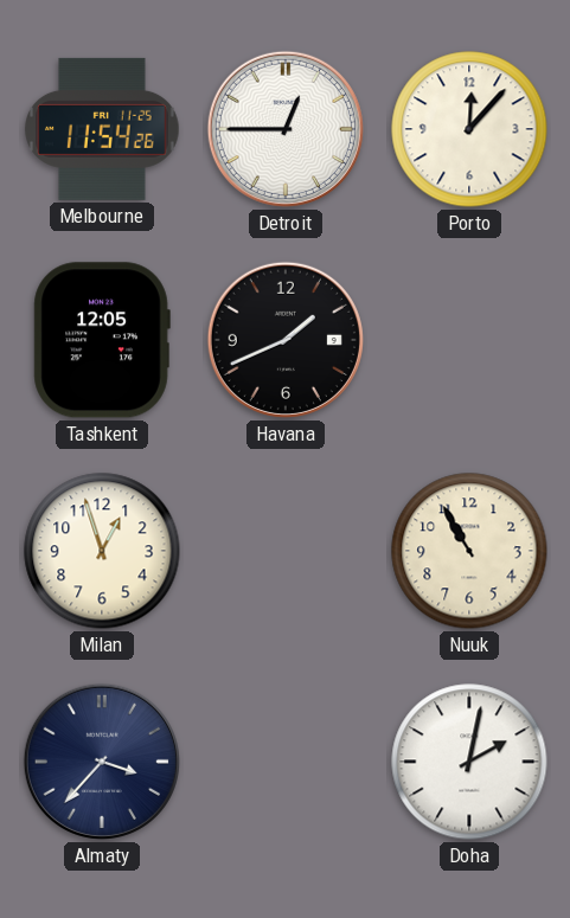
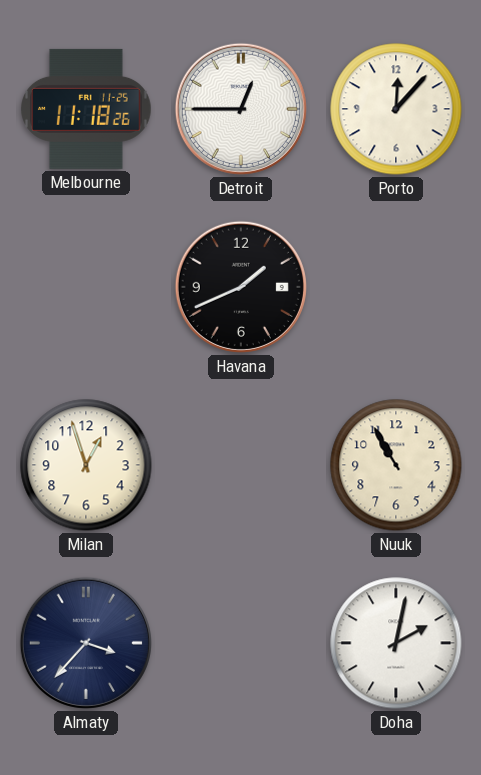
Melbourne: 11:54 -> 11:18 (86, 109)
Tashkent: 12:05 -> none (102, 340)
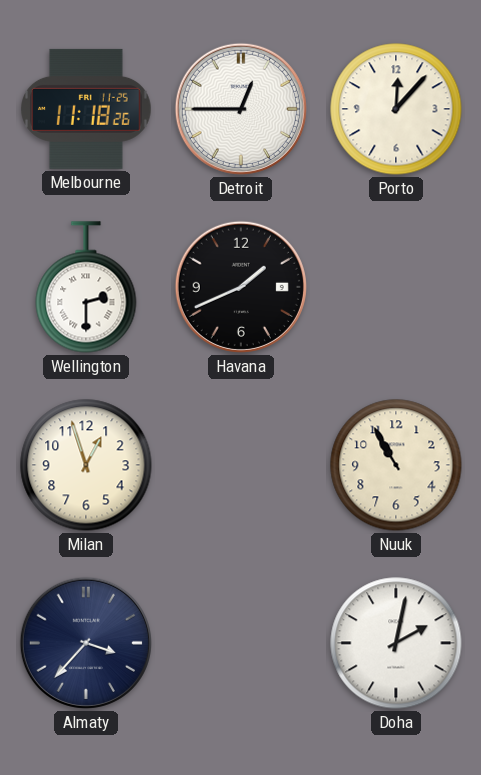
Wellington: none -> 2:30 (86, 287)
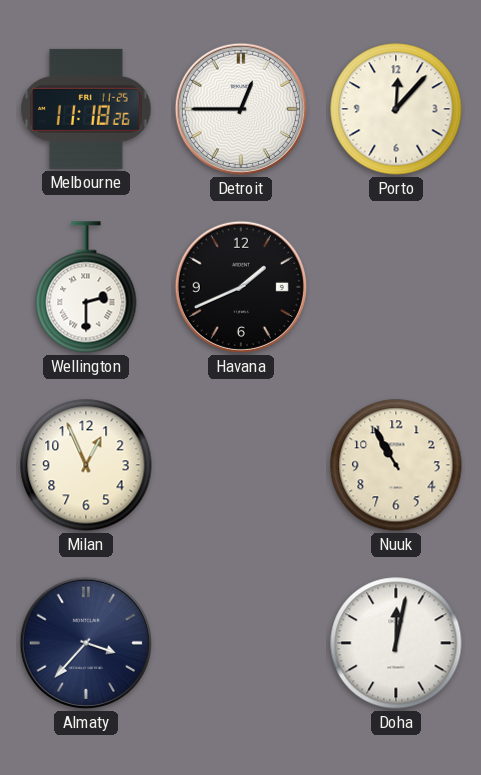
Milan: 12:57 -> 12:56 (86, 465)
Doha: 2:02 -> 12:02 (396, 643)
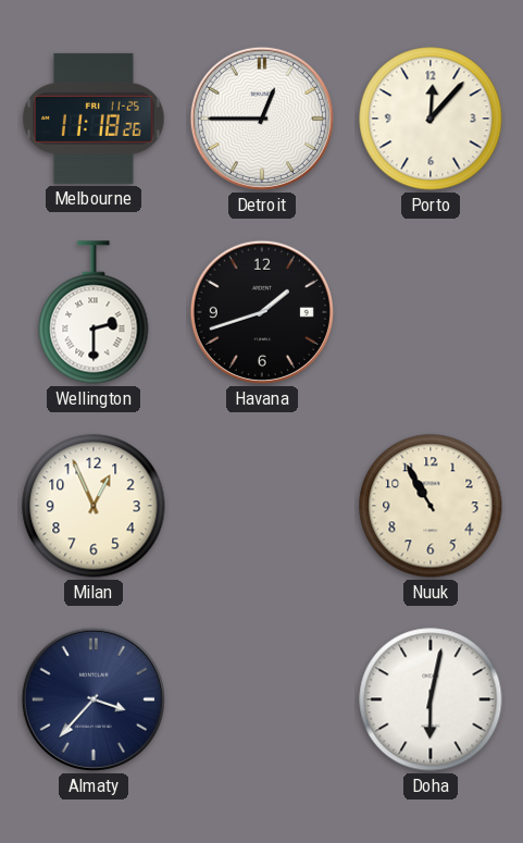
Havana: 1:41 -> 1:42 (262, 312)
Doha: 12:02 -> 6:02 (431, 699)
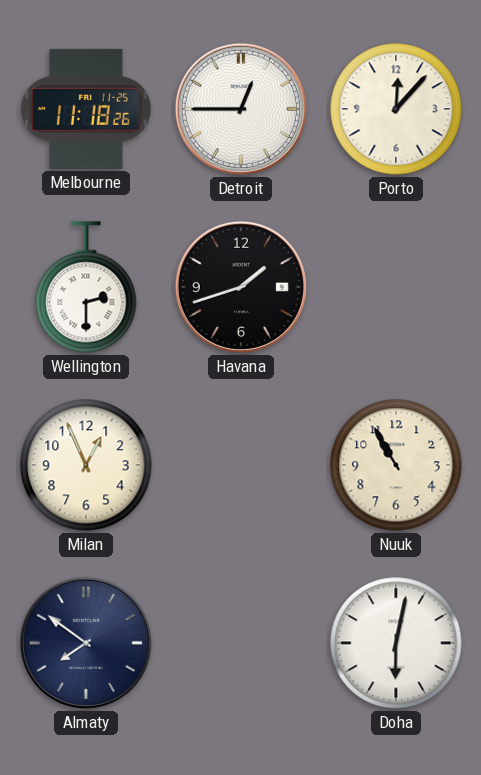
Almaty: 3:37 -> 7:51 (86, 643)
